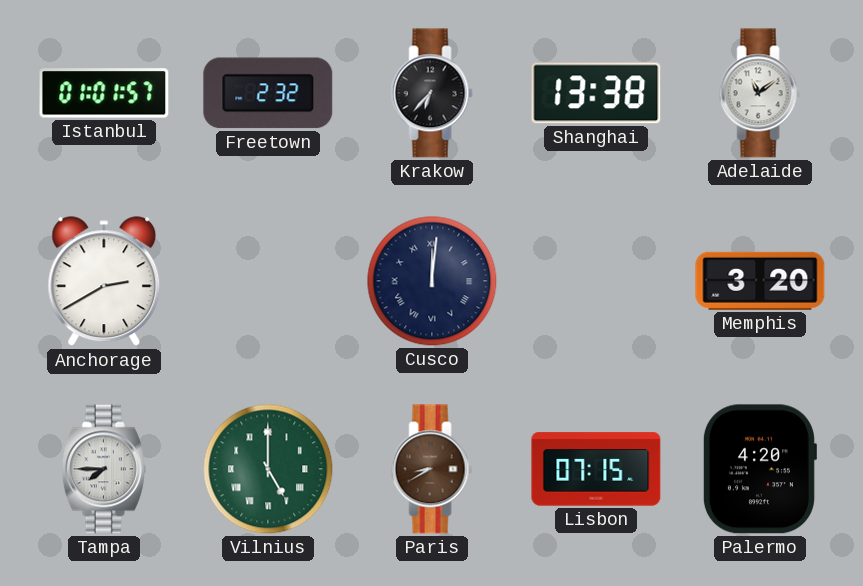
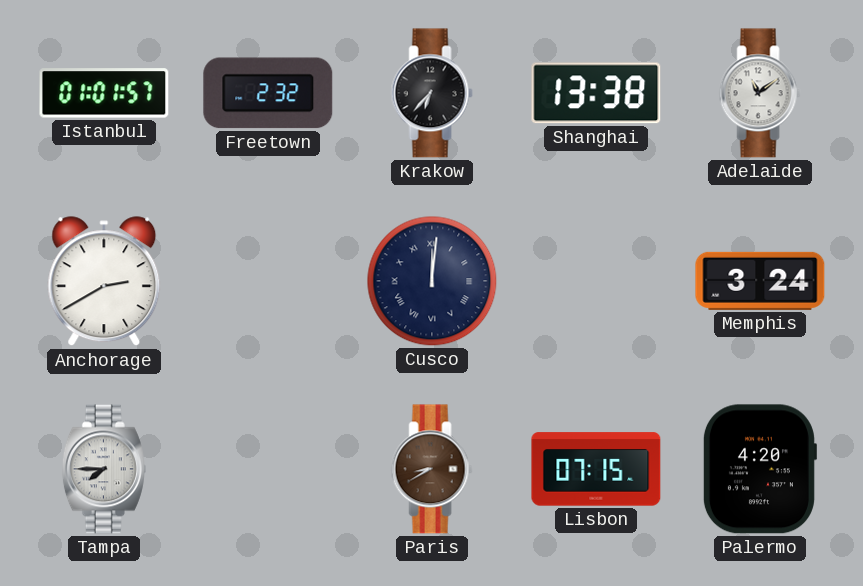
Memphis: 3:20 -> 3:24 (760, 281)
Vilnius: 5:00 -> none (268, 469)
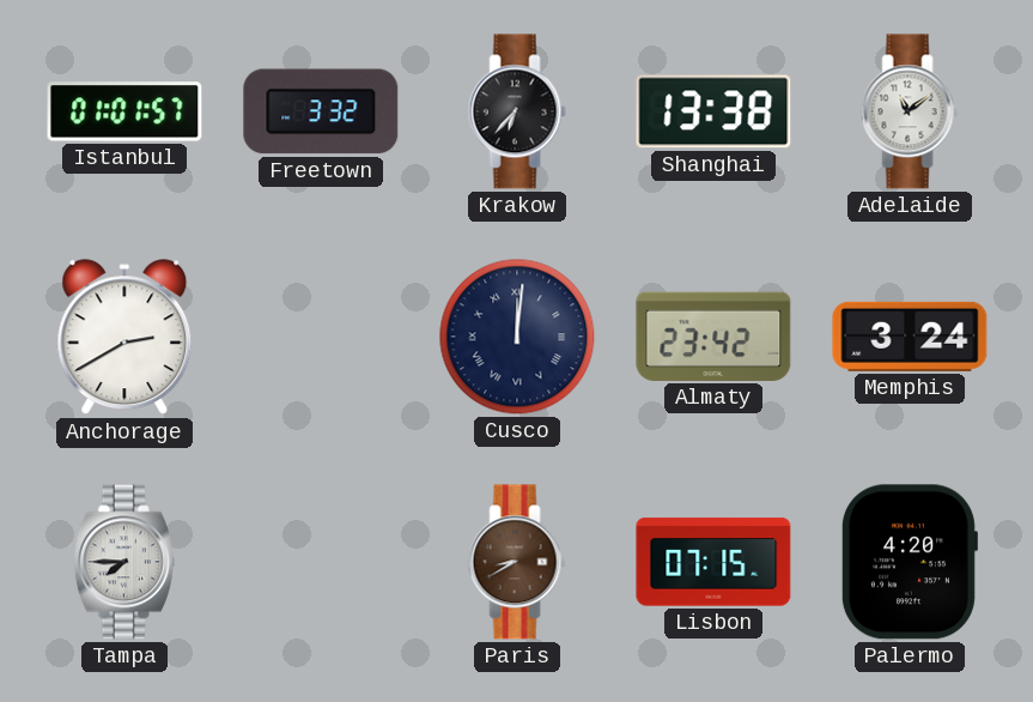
Freetown: 2:32 -> 3:32 (321, 111)
Almaty: none -> 23:42 (713, 337)
